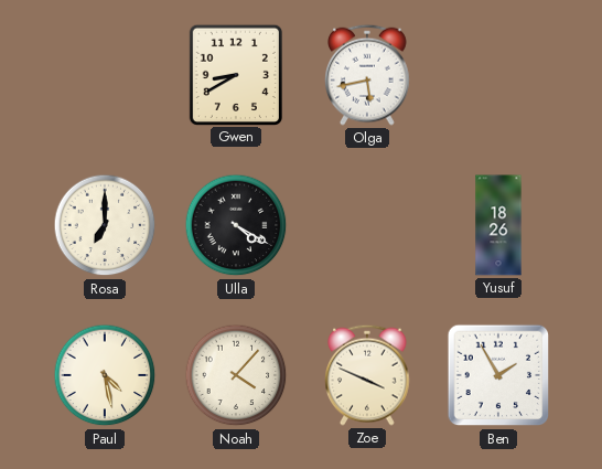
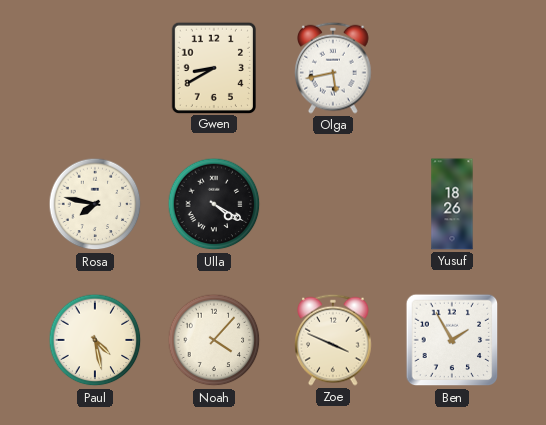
Rosa: 7:00 -> 7:47 (95, 204)
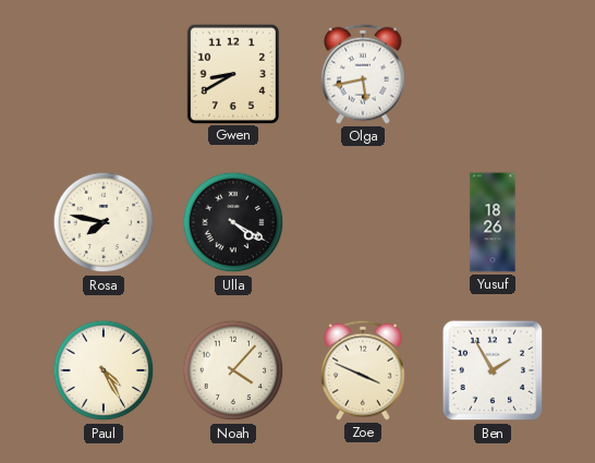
Paul: 4:28 -> 4:25 (104, 370)
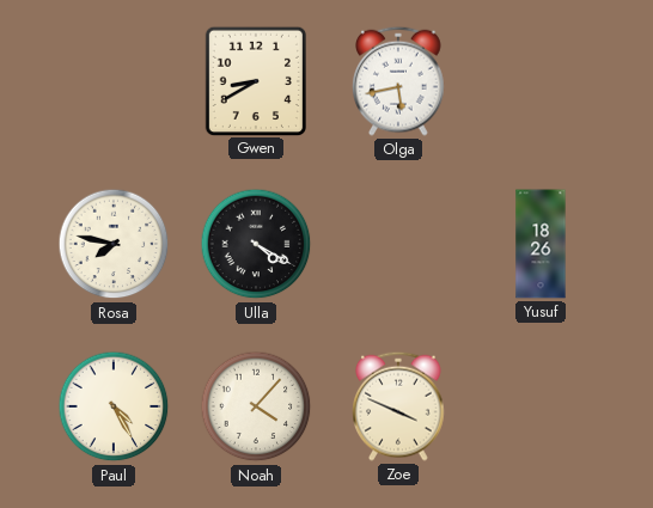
Ben: 1:55 -> none (493, 370)
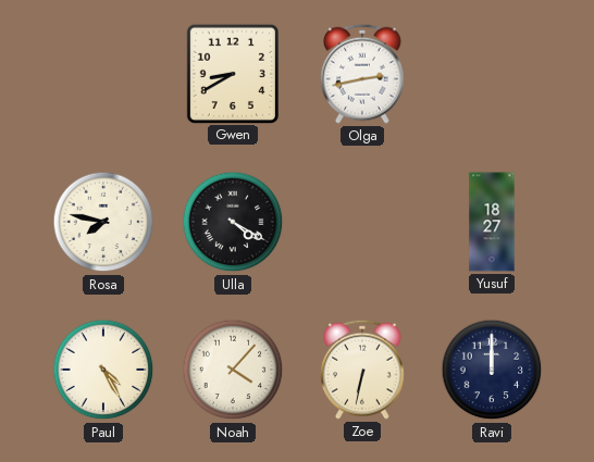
Olga: 5:43 -> 2:43 (362, 74)
Yusuf: 18:26 -> 18:27 (492, 222)
Zoe: 3:49 -> 6:32 (362, 370)
Ravi: none -> 12:00 (492, 370)
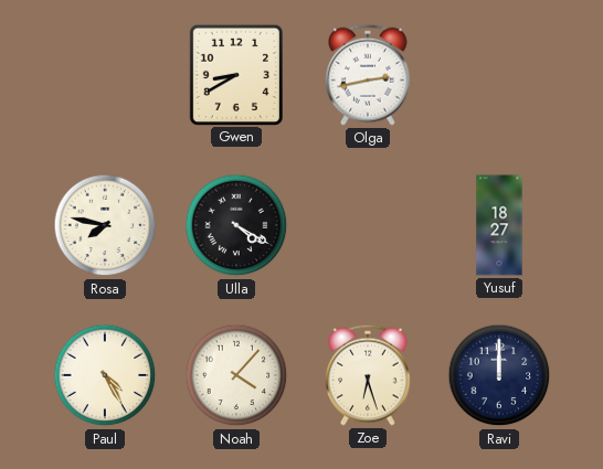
Zoe: 6:32 -> 6:27 (368, 375)
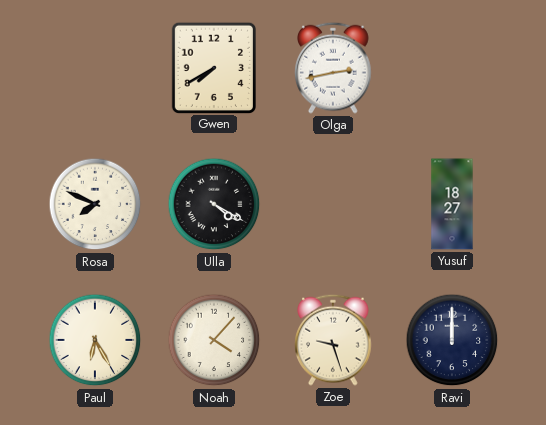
Gwen: 8:40 -> 7:40 (213, 67)
Rosa: 7:47 -> 7:49 (95, 204)
Paul: 4:25 -> 6:25 (95, 340)
Zoe: 6:27 -> 9:27 (333, 340)
